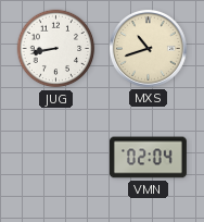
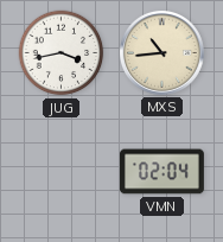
JUG: 8:43 -> 3:43 (62, 53)
MXS: 10:42 -> 10:44 (161, 52)
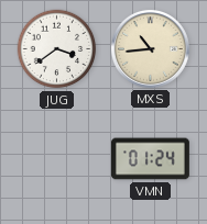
JUG: 3:43 -> 3:39 (57, 49)
VMN: 02:04 -> 01:24 (151, 159)
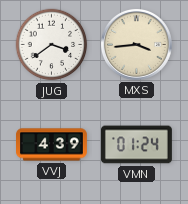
MXS: 10:44 -> 3:44 (136, 44)
VVJ: none -> 4:39 (52, 145)
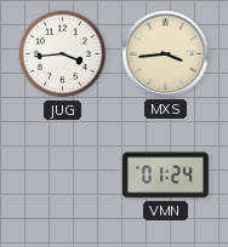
JUG: 3:39 -> 3:44 (63, 54)
VVJ: 4:39 -> none (52, 145)
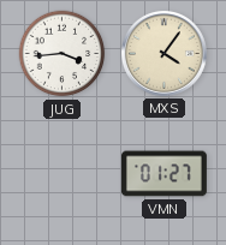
MXS: 3:44 -> 4:06 (163, 53)
VMN: 01:24 -> 01:27 (165, 174)
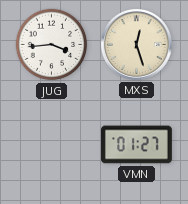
MXS: 4:06 -> 12:27 (136, 44)
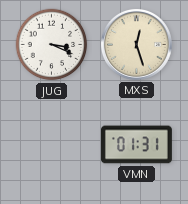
JUG: 3:44 -> 3:19 (52, 45)
VMN: 01:27 -> 01:31 (137, 145)
